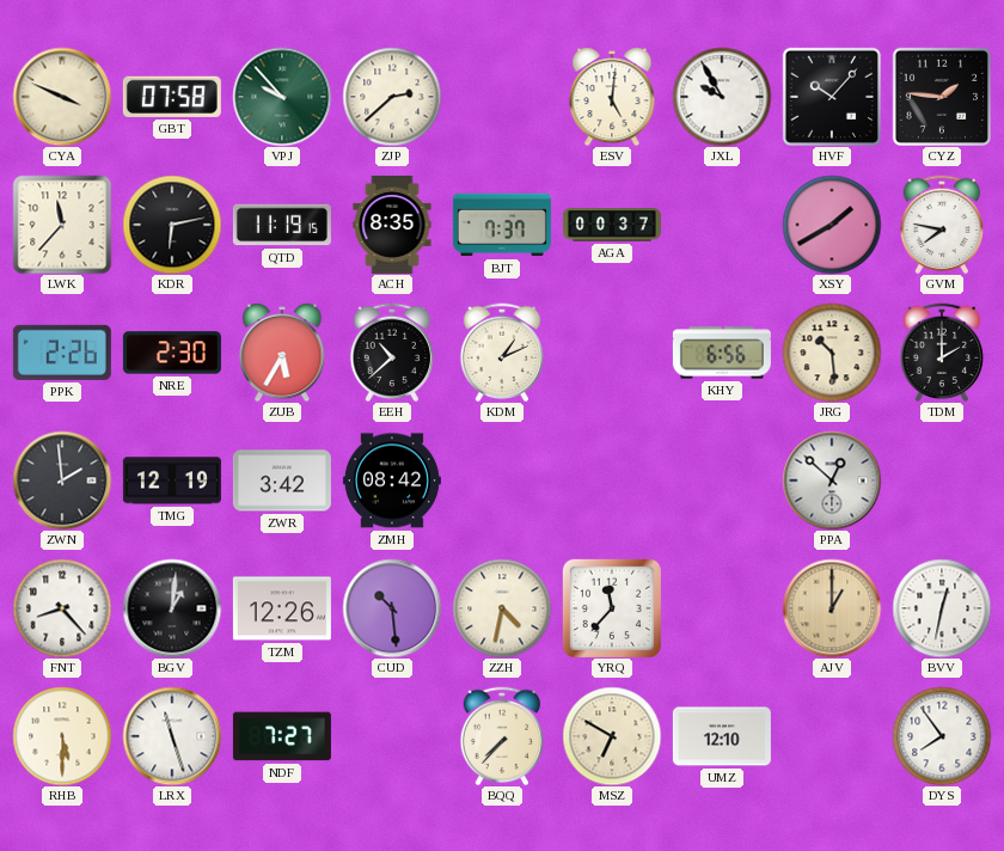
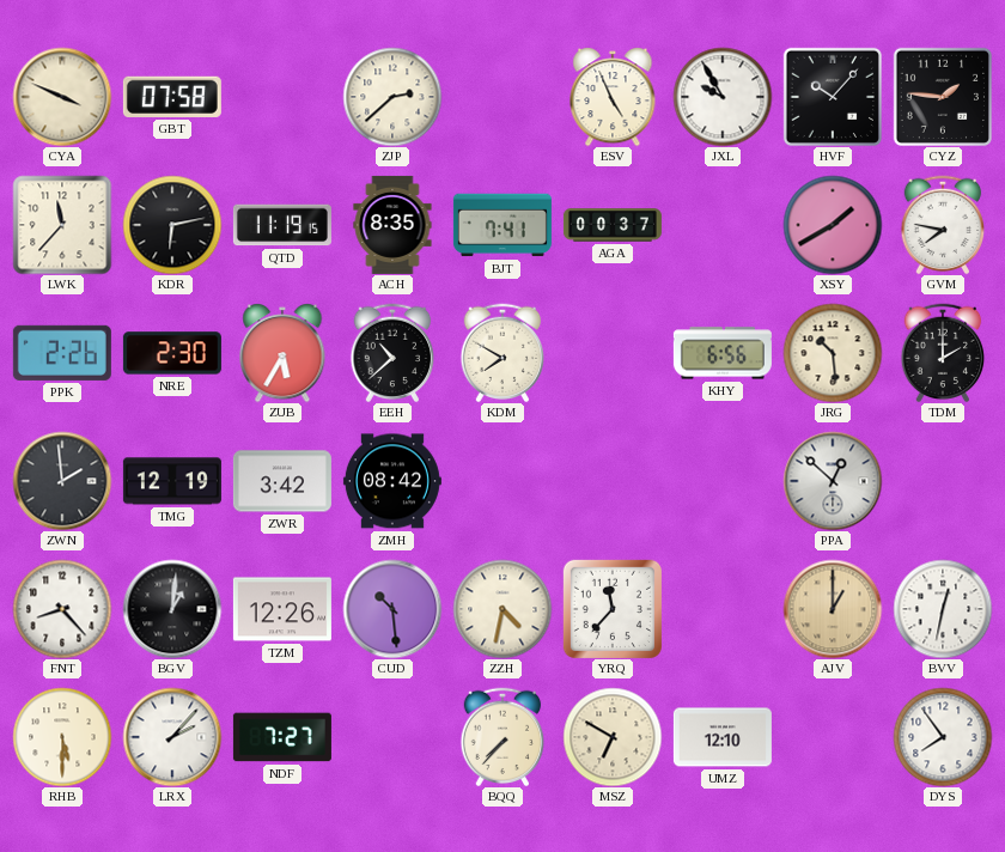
VPJ: 9:53 -> none (282, 97)
ESV: 5:01 -> 4:56 (613, 97)
BJT: 7:37 -> 7:41 (502, 225)
KDM: 1:11 -> 7:50 (502, 353)
LRX: 11:27 -> 2:07 (172, 737)
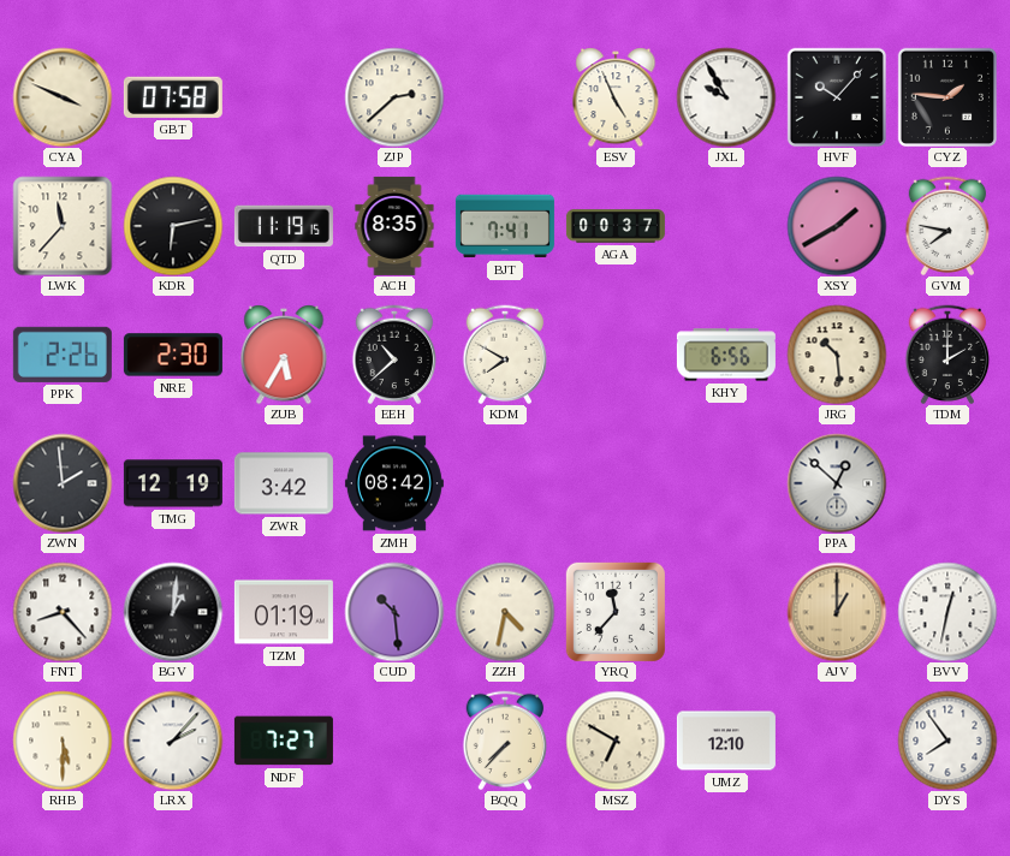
TZM: 12:26 -> 01:19 (284, 612)
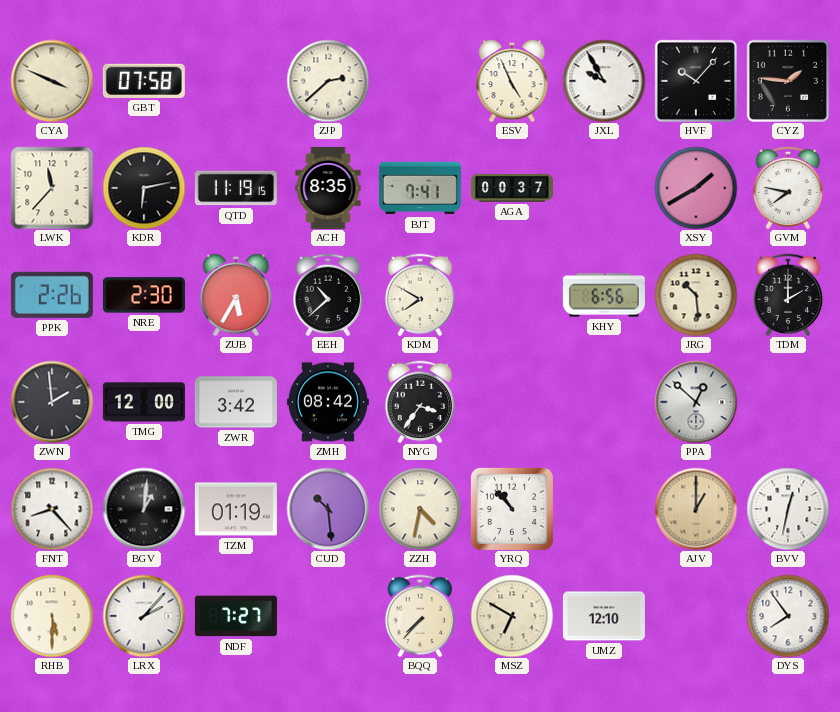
TMG: 12:19 -> 12:00 (144, 402)
NYG: none -> 3:36 (420, 402)
YRQ: 11:37 -> 10:53 (512, 509)
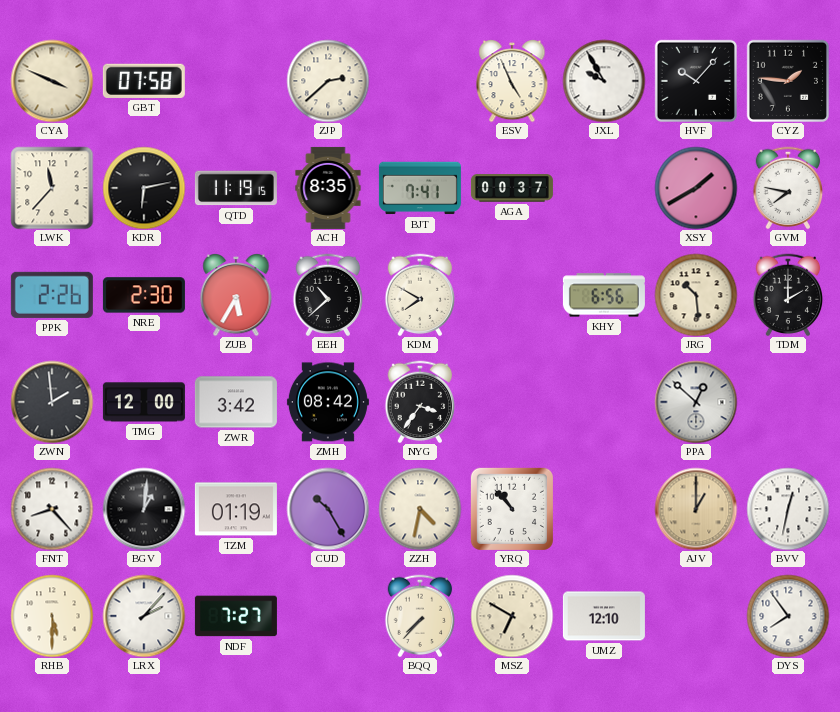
CUD: 10:29 -> 10:25 (328, 509)
